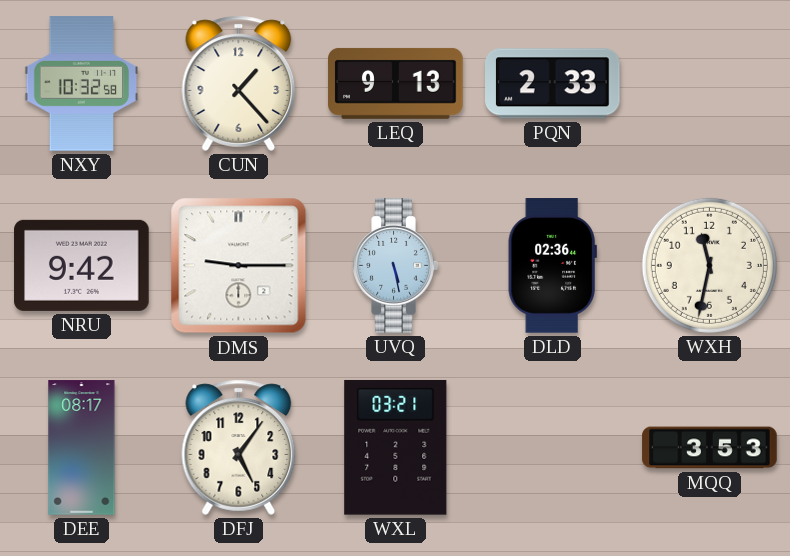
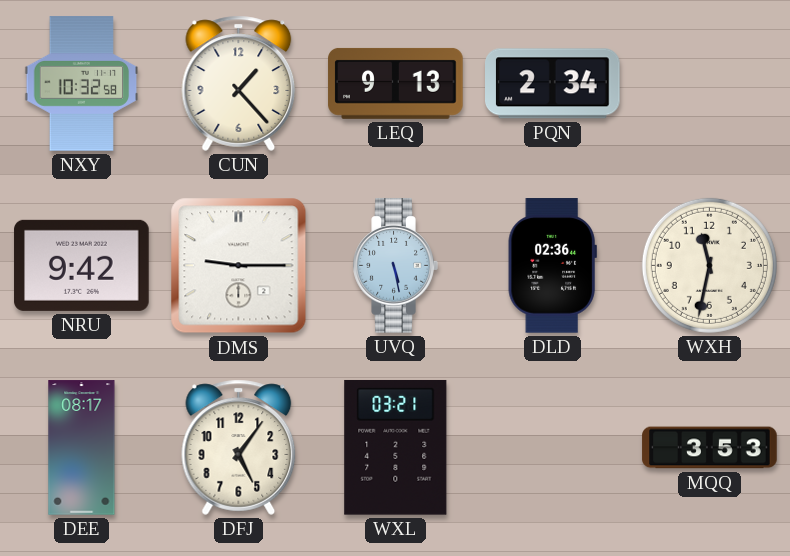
PQN: 2:33 -> 2:34 (553, 84)
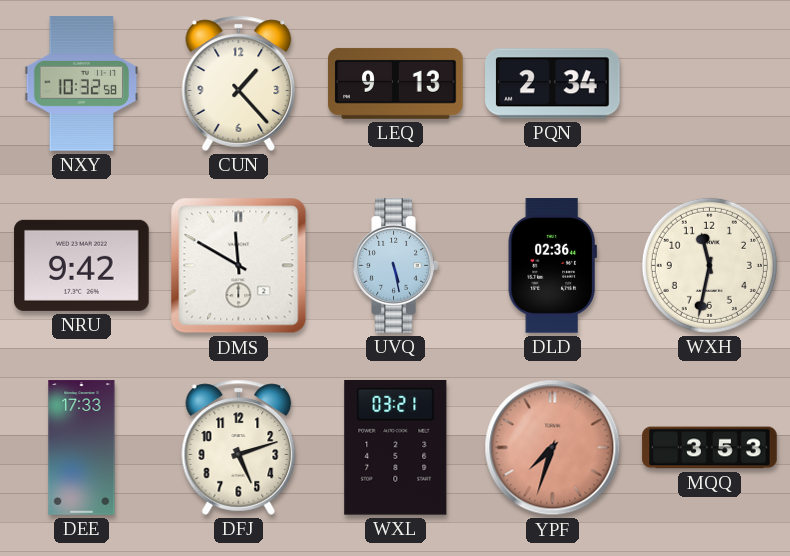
DMS: 9:15 -> 11:50 (239, 266)
DEE: 08:17 -> 17:33 (82, 448)
DFJ: 5:06 -> 5:12 (239, 447)
YPF: none -> 7:33 (553, 448)
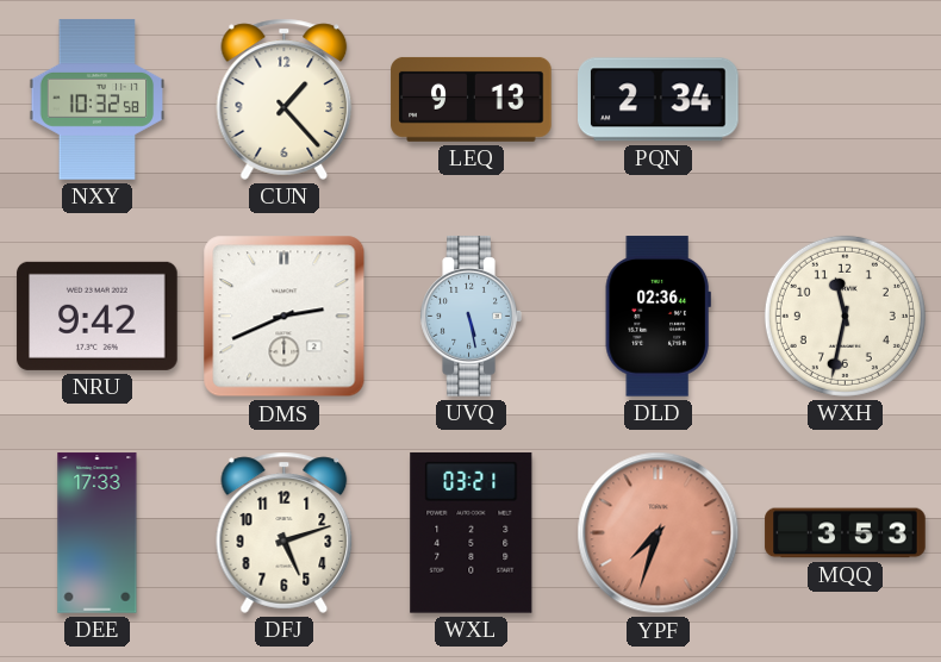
DMS: 11:50 -> 2:41 (285, 317)
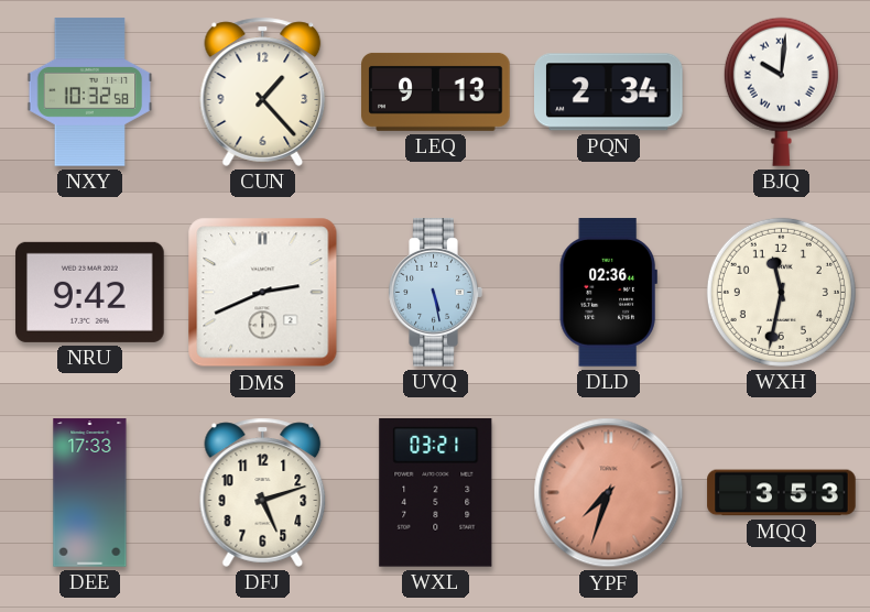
BJQ: none -> 10:01 (781, 91)
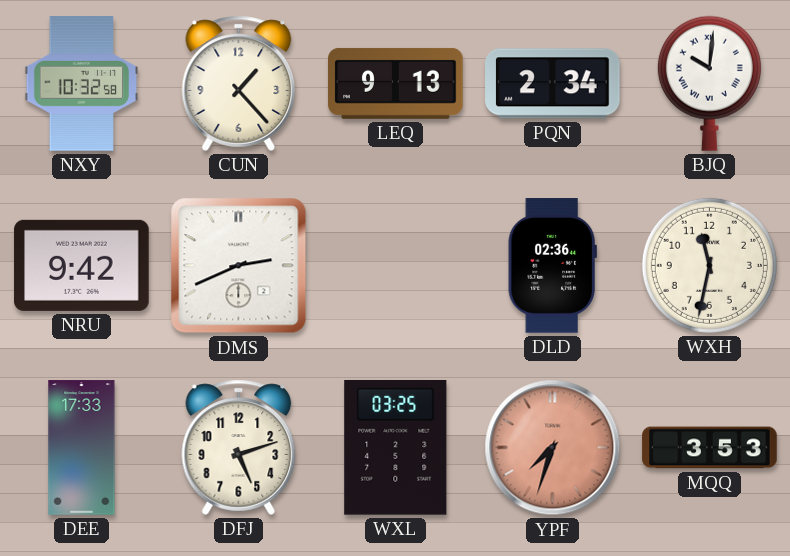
UVQ: 5:28 -> none (435, 293)
WXL: 03:21 -> 03:25 (396, 447)
